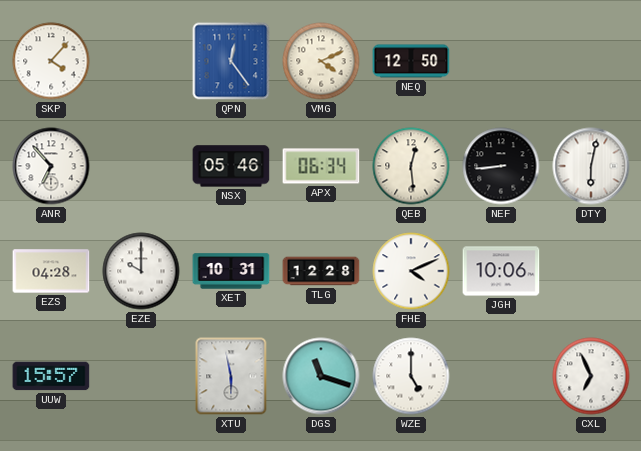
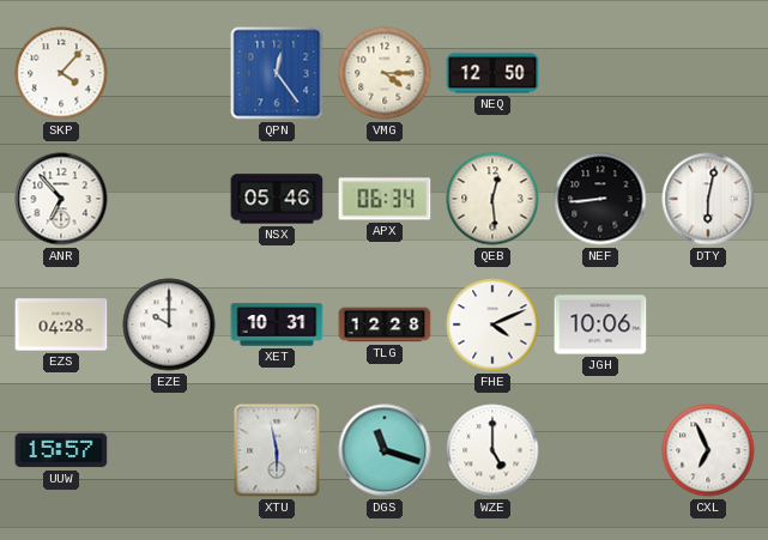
VMG: 4:11 -> 4:15 (385, 73)
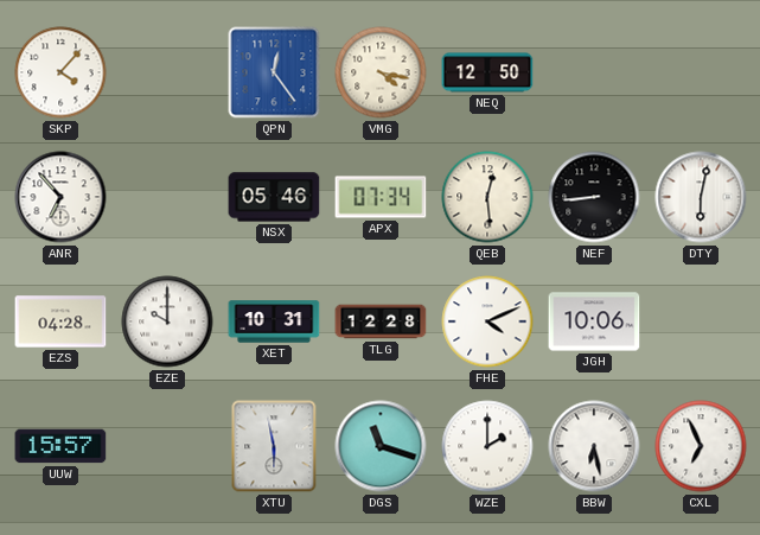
VMG: 4:15 -> 4:17 (381, 72)
APX: 06:34 -> 07:34 (381, 197)
WZE: 5:00 -> 2:00 (487, 446)
BBW: none -> 6:28 (594, 446)
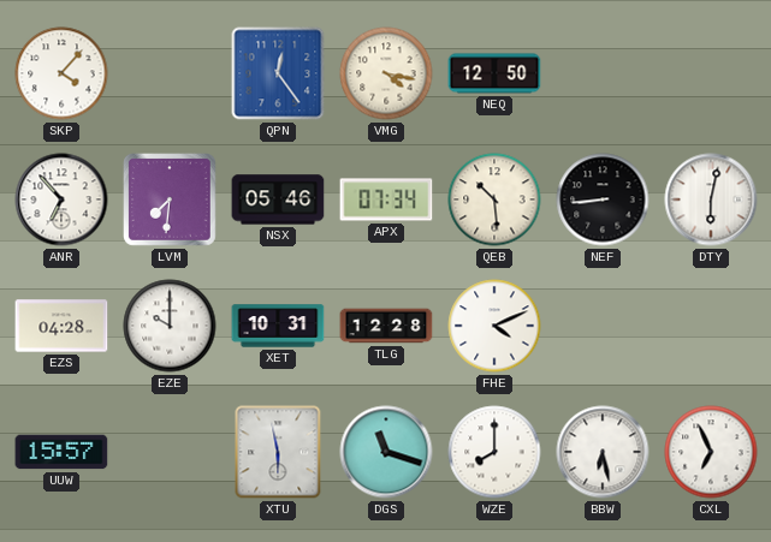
LVM: none -> 7:31 (171, 201)
QEB: 12:29 -> 10:29 (494, 199)
JGH: 10:06 -> none (594, 321)
WZE: 2:00 -> 8:00 (494, 452)
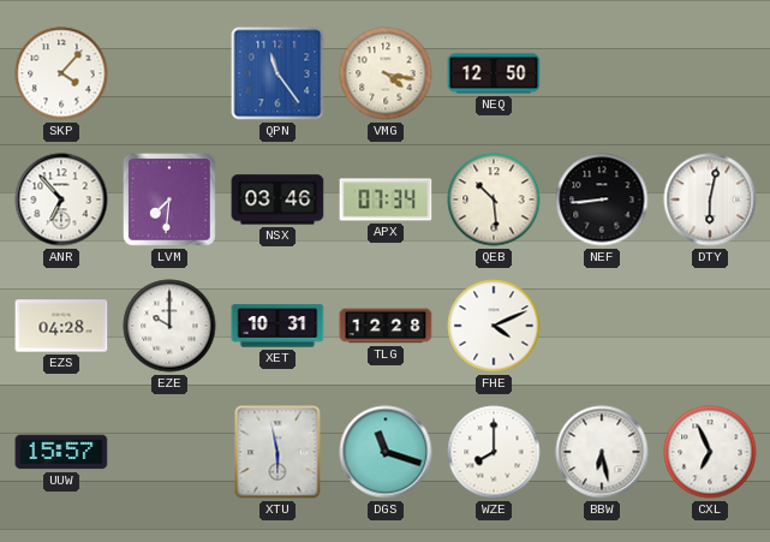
QPN: 12:24 -> 11:24 (277, 73)
NSX: 05:46 -> 03:46 (277, 199)
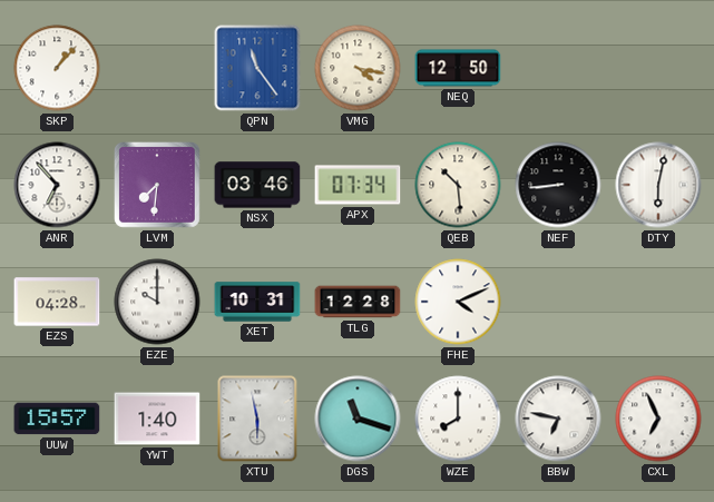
SKP: 4:07 -> 1:07 (57, 68)
YWT: none -> 1:40 (157, 419)
BBW: 6:28 -> 6:47 (558, 419)
